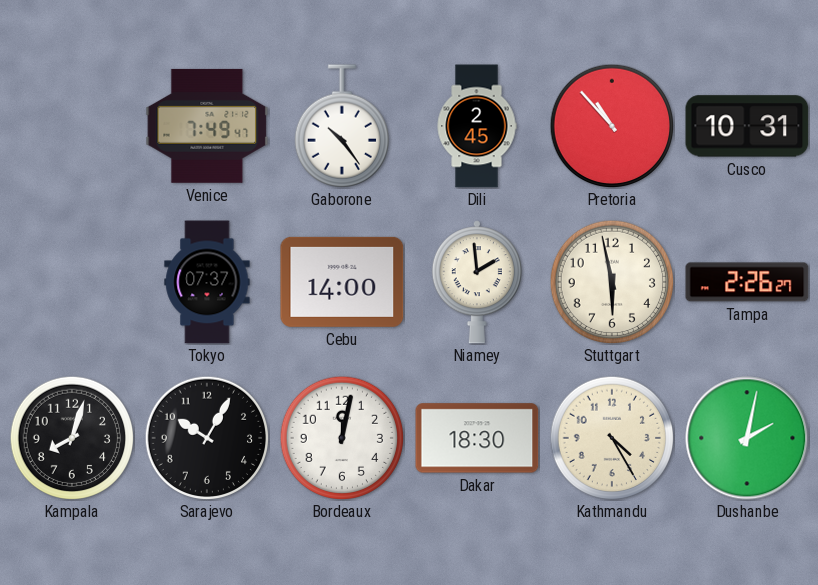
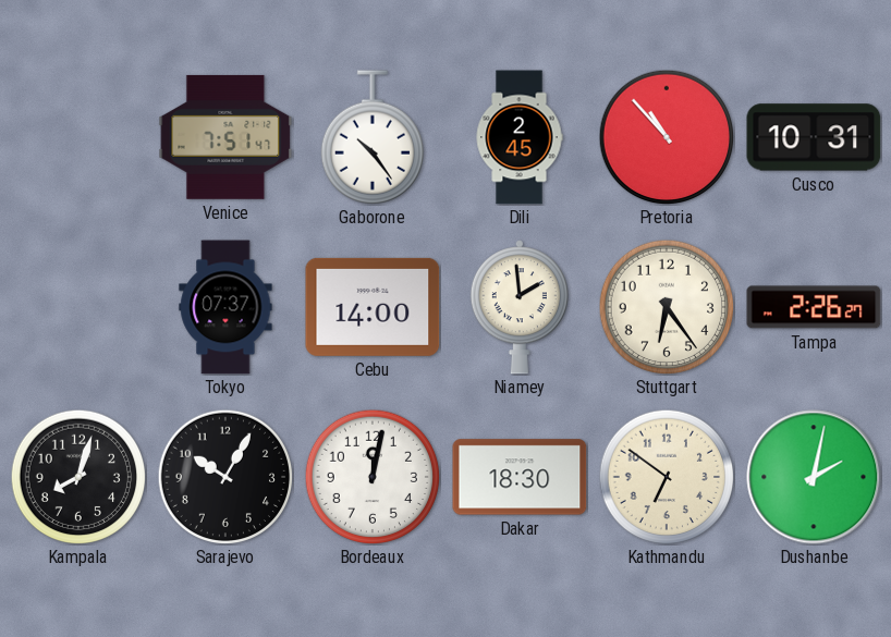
Venice: 7:49 -> 7:51 (225, 137)
Stuttgart: 5:58 -> 6:24 (667, 307)
Kathmandu: 4:25 -> 6:51 (667, 477)
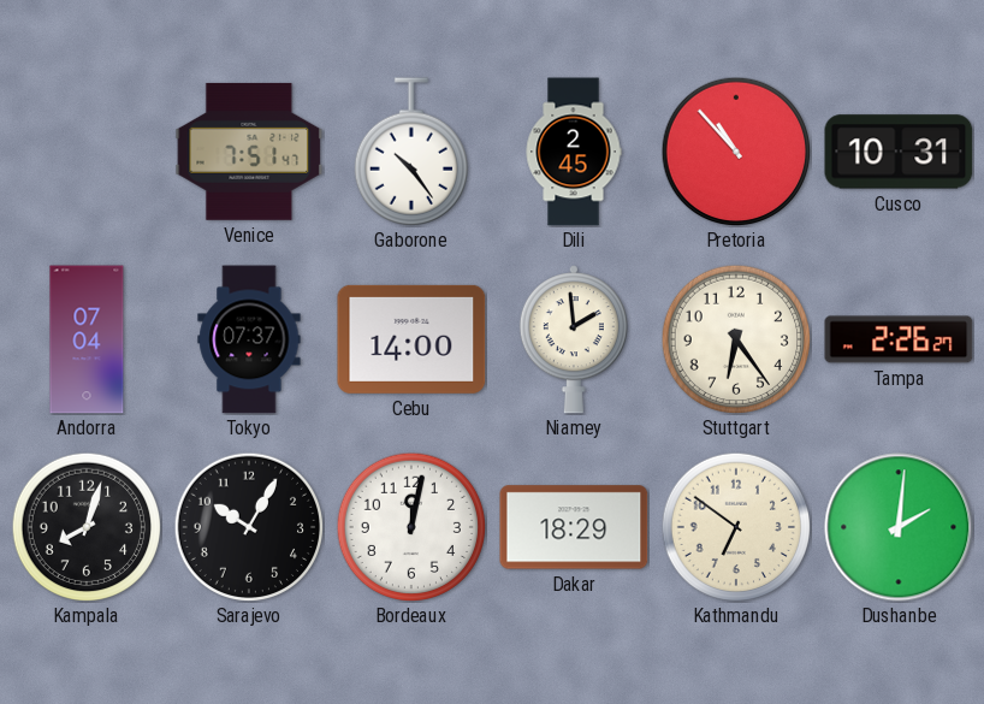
Andorra: none -> 07:04 (87, 339)
Dakar: 18:30 -> 18:29 (574, 527)
Dushanbe: 2:02 -> 2:01 (899, 527)
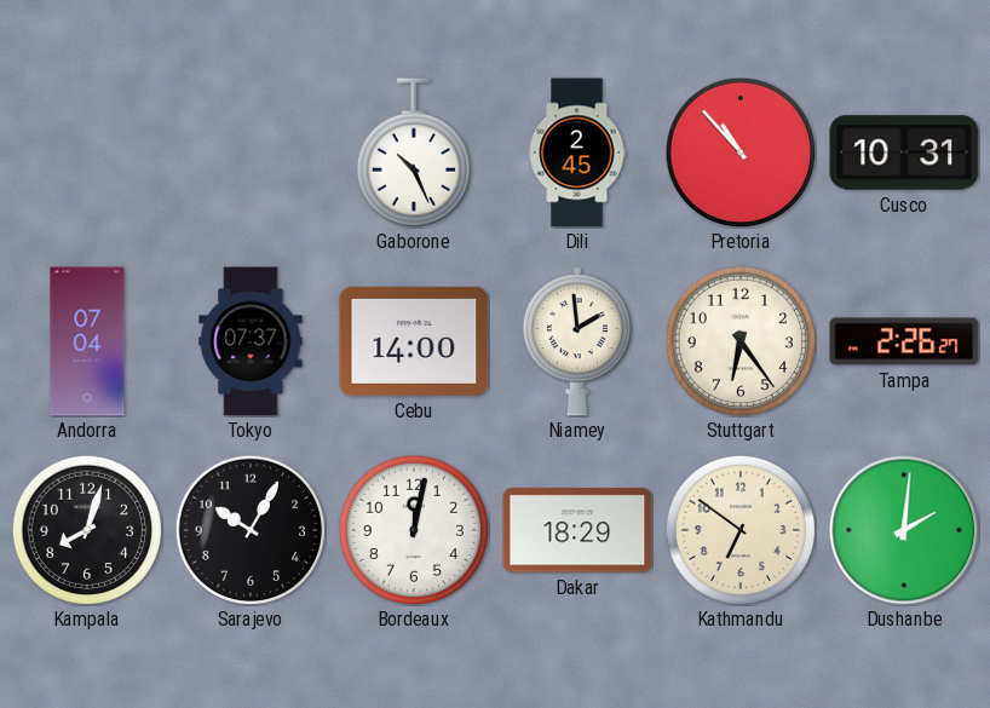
Venice: 7:51 -> none (249, 152)
Gaborone: 10:24 -> 10:26 (413, 152)
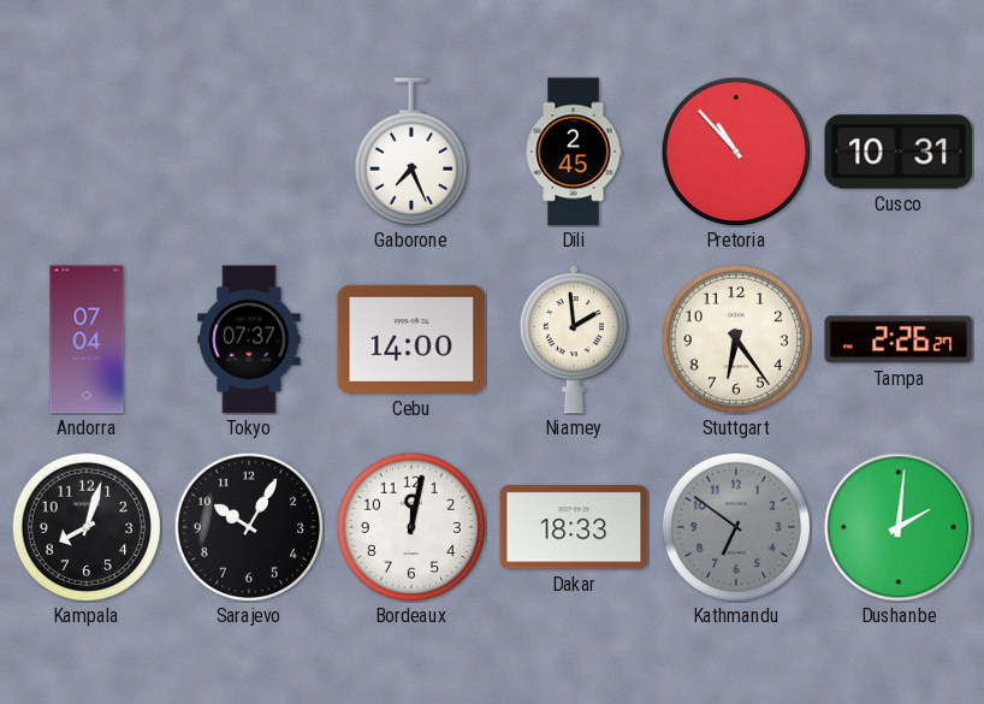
Gaborone: 10:26 -> 7:26 (410, 152)
Dakar: 18:29 -> 18:33 (574, 527)
Kathmandu dial: cream -> grey (736, 527)
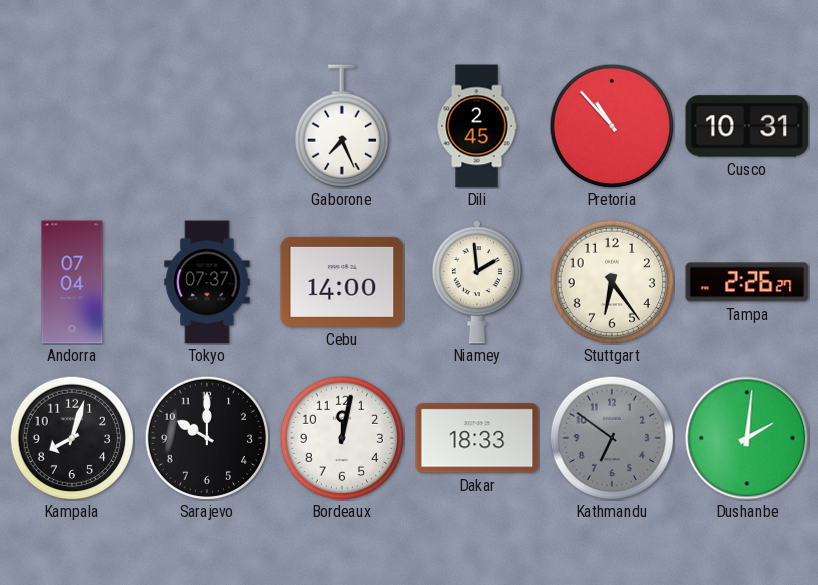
Sarajevo: 10:05 -> 10:00 (207, 438)
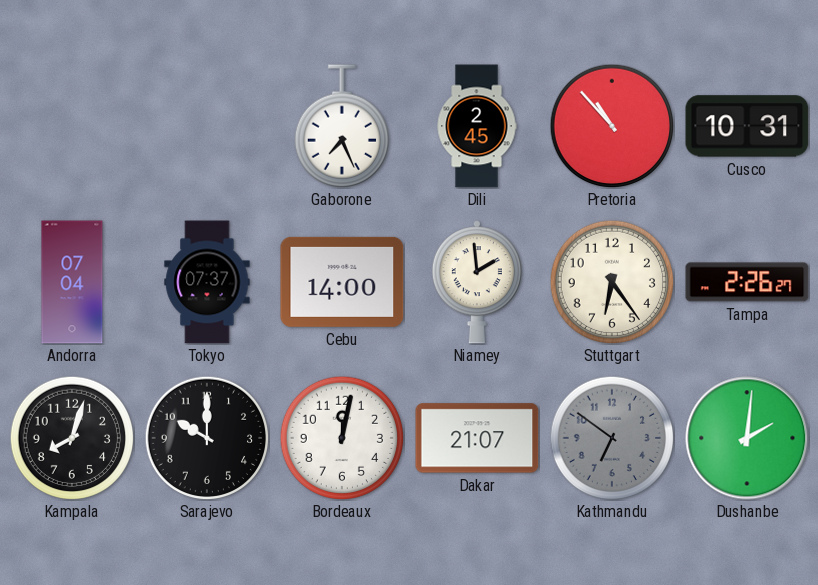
Dakar: 18:33 -> 21:07 (477, 438)
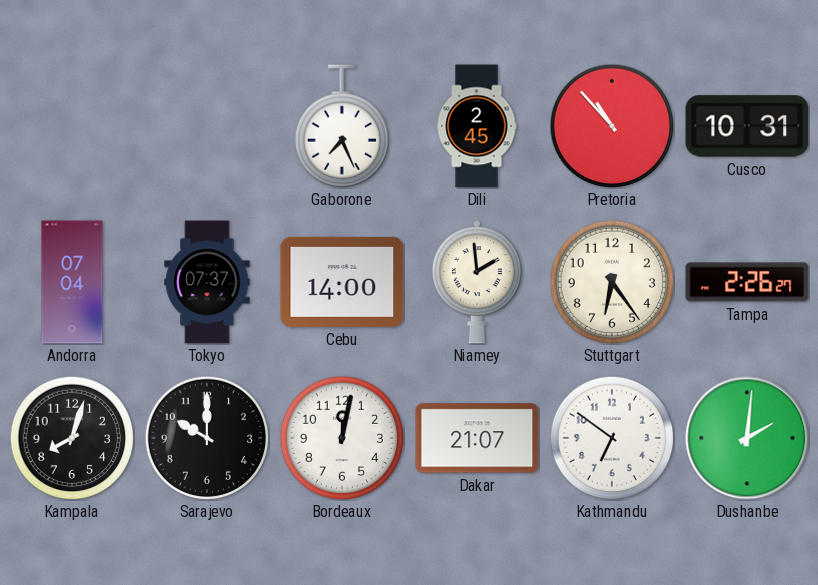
Kathmandu dial: grey -> white (612, 438)
